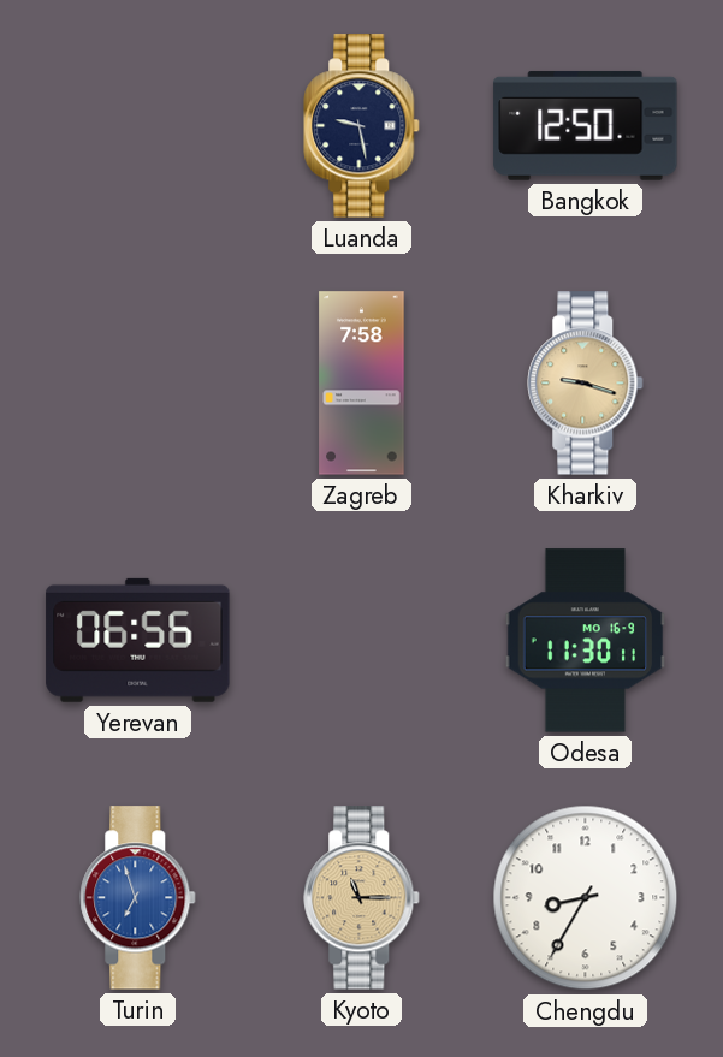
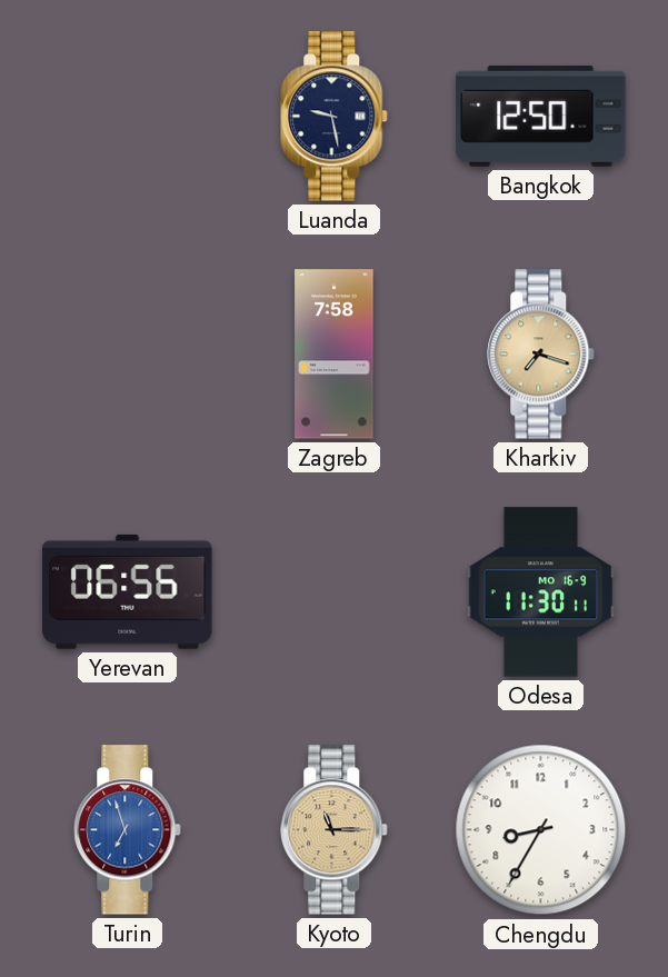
Kharkiv: 9:18 -> 7:18 (541, 355)
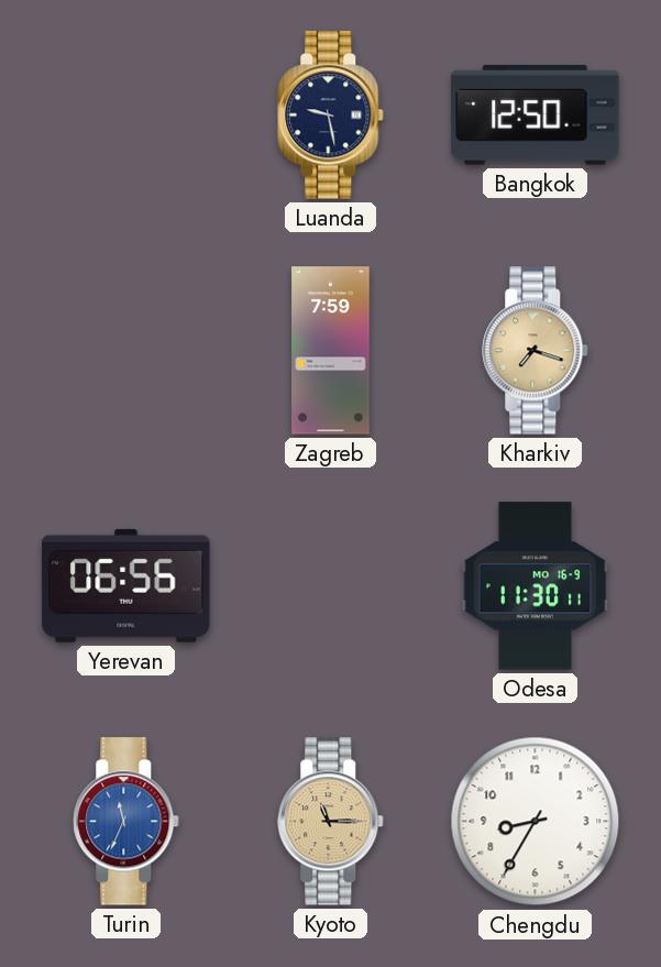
Zagreb: 7:58 -> 7:59 (331, 351)
Turin: 6:57 -> 11:34 (126, 822)
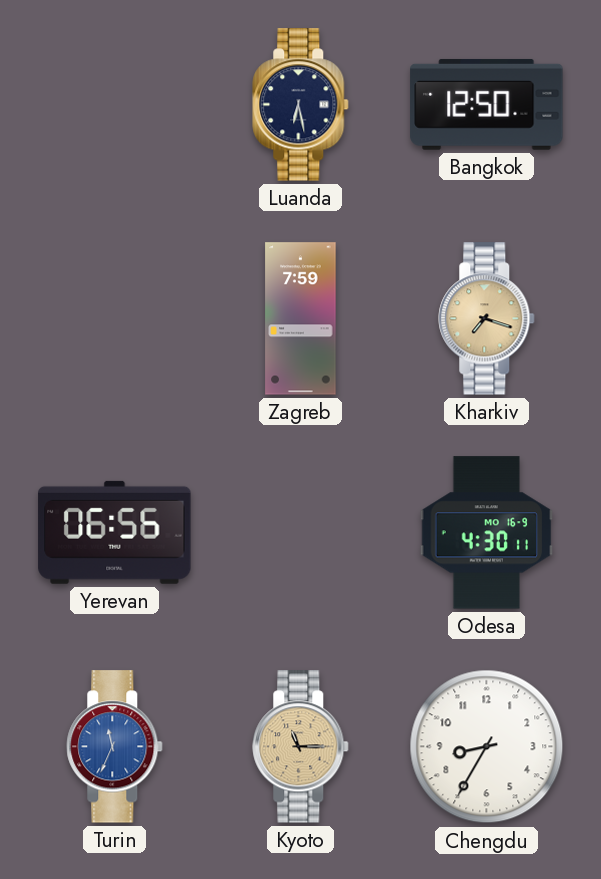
Luanda: 9:28 -> 6:28 (301, 105)
Odesa: 11:30 -> 4:30 (487, 533)
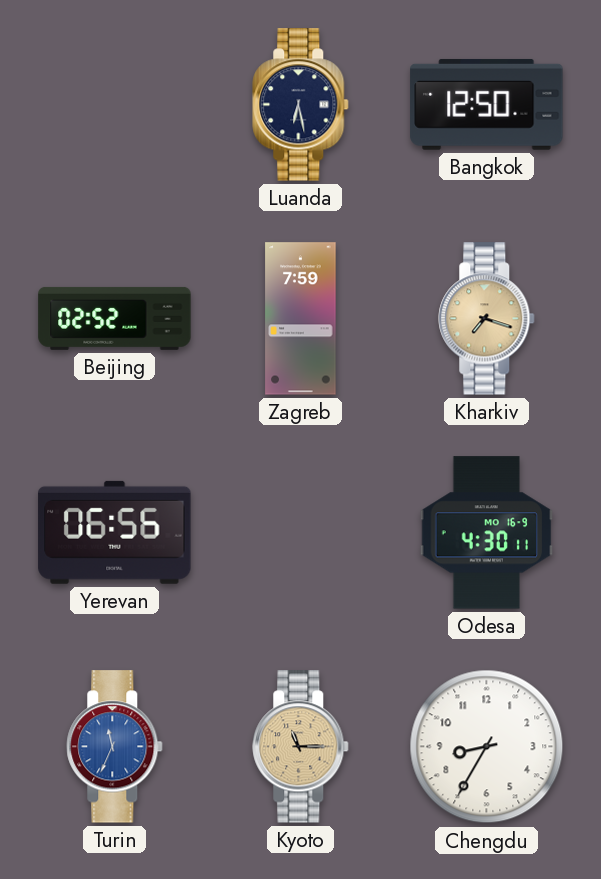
Beijing: none -> 02:52 (115, 318)
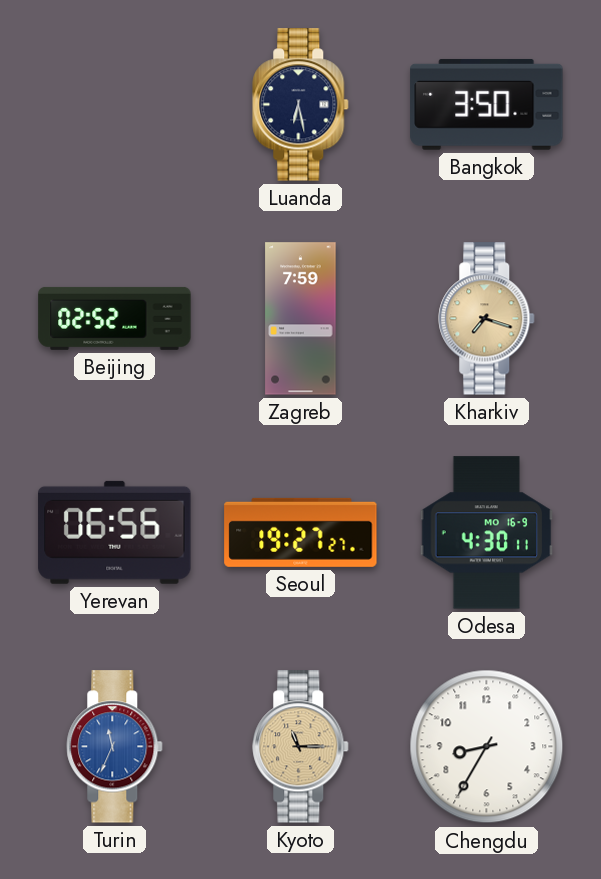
Bangkok: 12:50 -> 3:50 (487, 104)
Seoul: none -> 19:27 (301, 532)
